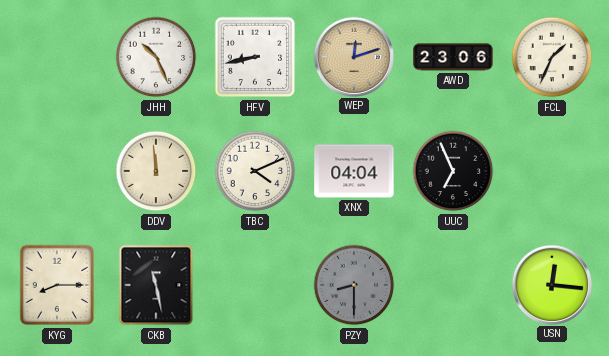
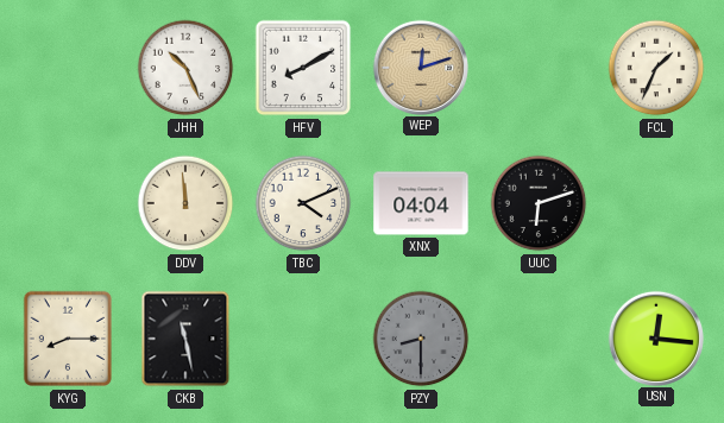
HFV: 8:43 -> 8:10 (303, 68)
AWD: 23:06 -> none (453, 57)
UUC: 6:56 -> 6:12 (539, 203)
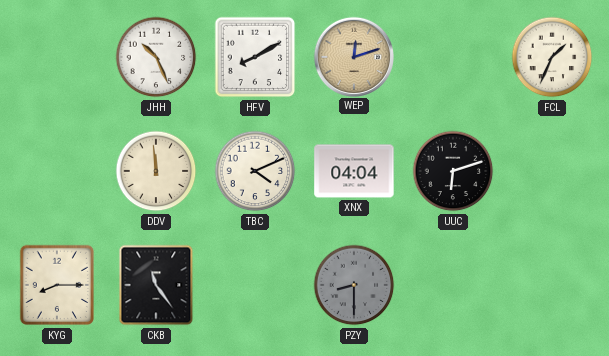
CKB: 11:28 -> 11:24 (156, 285)
USN: 12:16 -> none (655, 337)
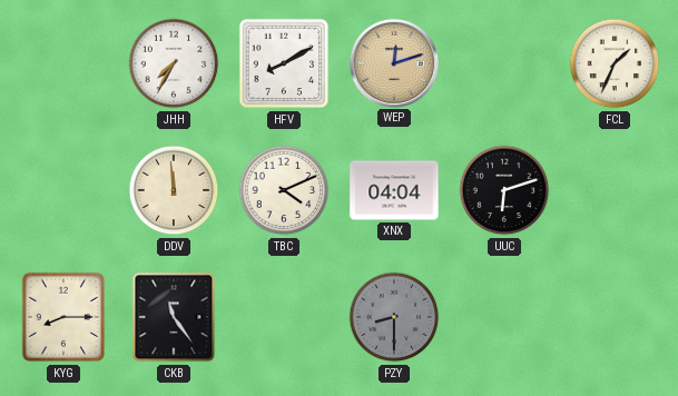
JHH: 10:26 -> 7:35 (174, 63)
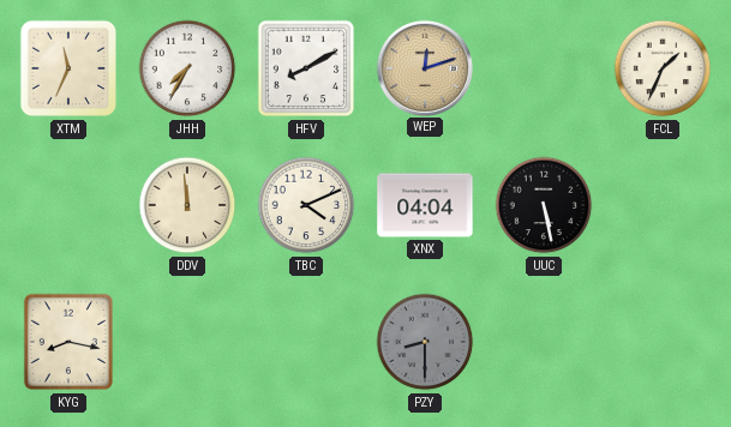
XTM: none -> 11:34 (68, 68)
UUC: 6:12 -> 5:28 (544, 205)
KYG: 8:15 -> 8:17 (67, 342)
CKB: 11:24 -> none (174, 317)
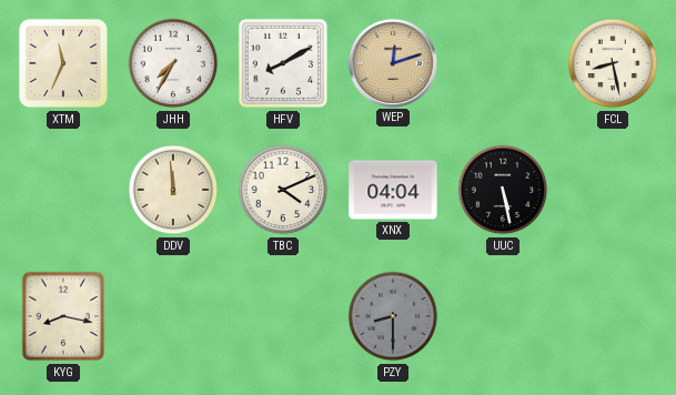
FCL: 1:34 -> 8:28 (613, 63)
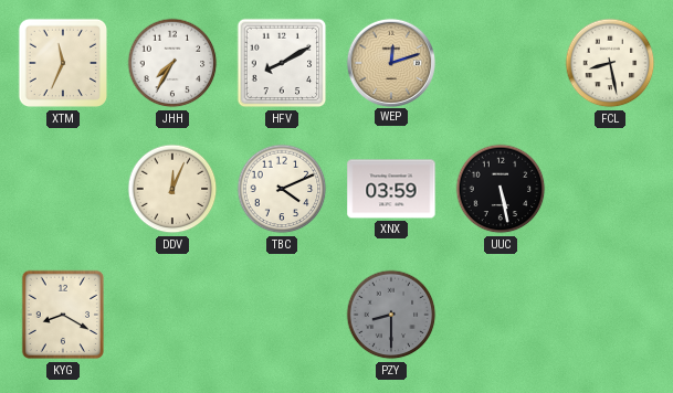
DDV: 11:59 -> 12:04 (172, 189)
XNX: 04:04 -> 03:59 (391, 189)
KYG: 8:17 -> 8:20 (62, 315)
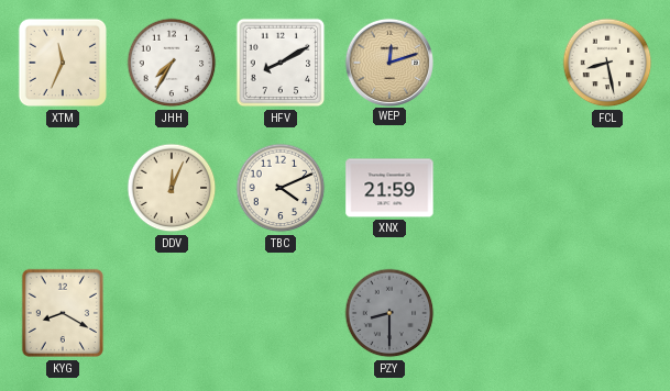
XNX: 03:59 -> 21:59 (389, 188)
UUC: 5:28 -> none (501, 189)
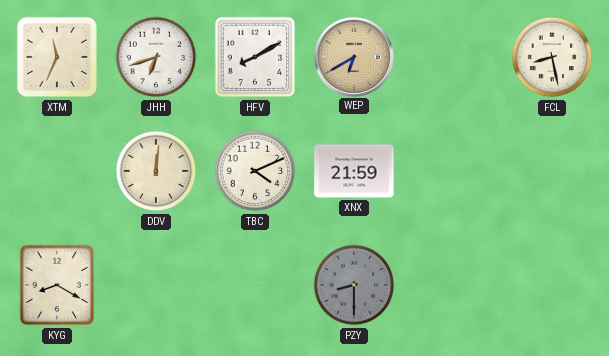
JHH: 7:35 -> 6:42 (156, 57)
WEP: 12:12 -> 6:40 (353, 56)
DDV: 12:04 -> 12:01 (156, 171)
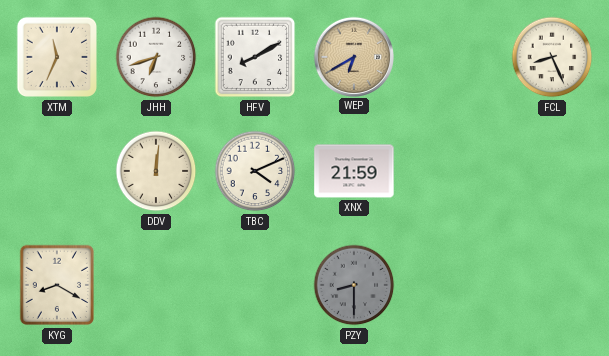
FCL: 8:28 -> 8:26 (552, 57)
